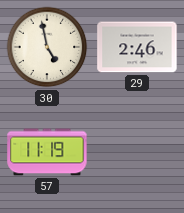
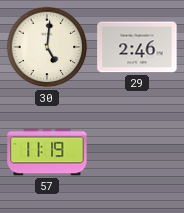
30: 4:58 -> 5:01 (47, 47)
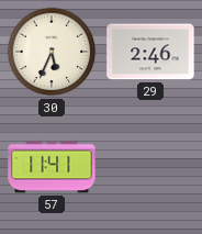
30: 5:01 -> 5:34 (52, 52)
57: 11:19 -> 11:41 (52, 167)
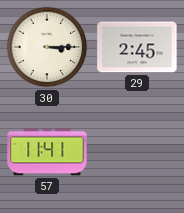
30: 5:34 -> 3:15 (47, 47)
29: 2:46 -> 2:45 (137, 47)
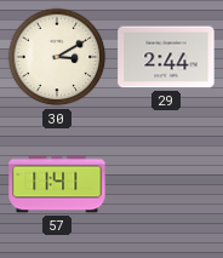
30: 3:15 -> 3:10 (57, 57)
29: 2:45 -> 2:44 (166, 57)
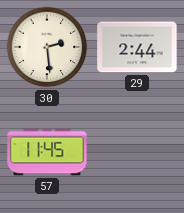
30: 3:10 -> 2:29 (47, 47)
57: 11:41 -> 11:45 (47, 152)
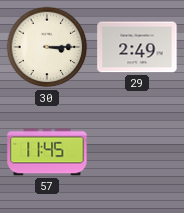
30: 2:29 -> 3:15 (47, 47)
29: 2:44 -> 2:49 (137, 47)
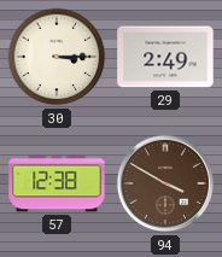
57: 11:45 -> 12:38 (57, 183)
94: none -> 3:50 (165, 183)
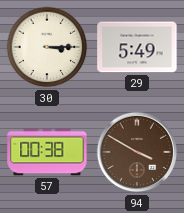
29: 2:49 -> 5:49 (137, 47)
57: 12:38 -> 00:38 (47, 152)
